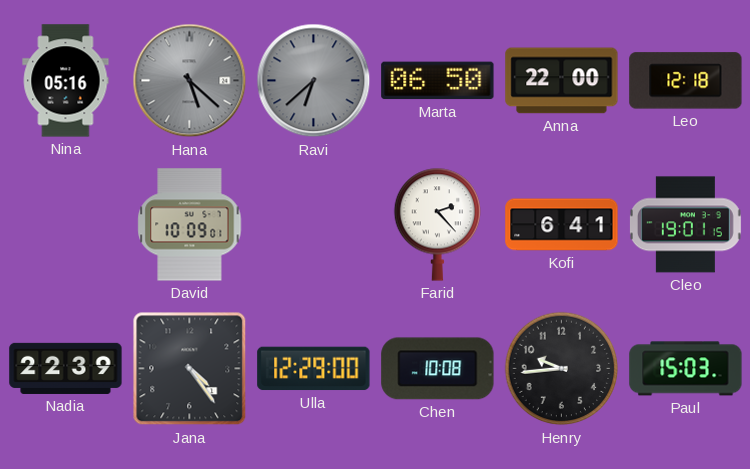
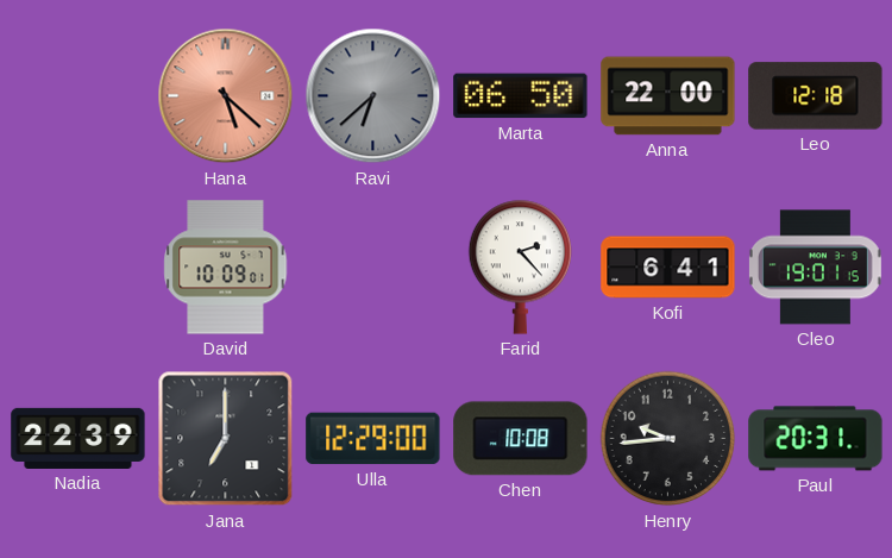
Nina: 05:16 -> none (66, 81)
Hana dial: grey -> salmon (226, 96)
Jana: 4:24 -> 7:00 (226, 439)
Paul: 15:03 -> 20:31 (816, 439)
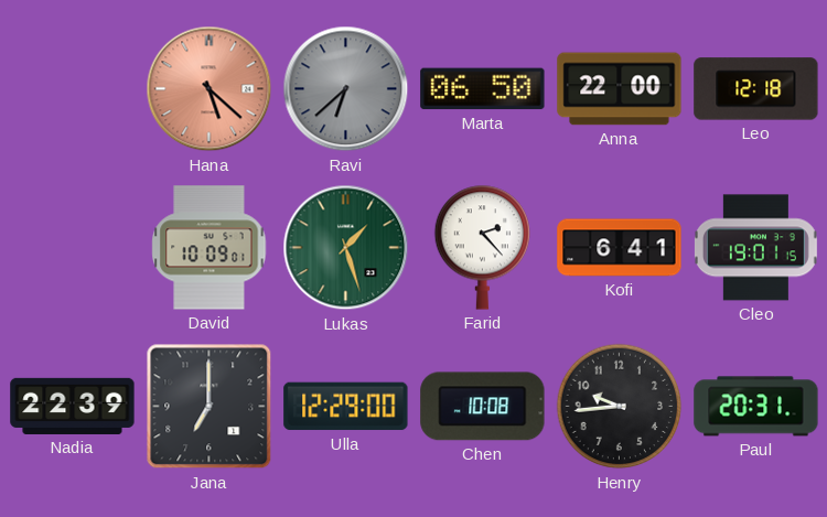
Lukas: none -> 1:27 (346, 248)
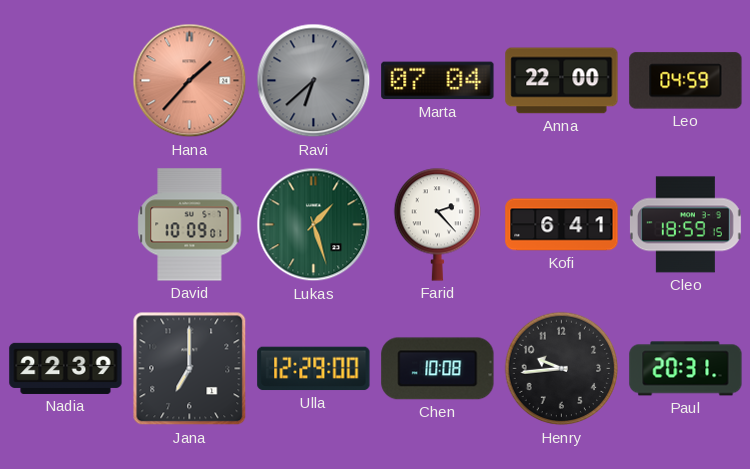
Hana: 5:22 -> 1:37 (190, 81)
Marta: 06:50 -> 07:04 (438, 81)
Leo: 12:18 -> 04:59 (686, 81)
Cleo: 19:01 -> 18:59 (685, 225)
